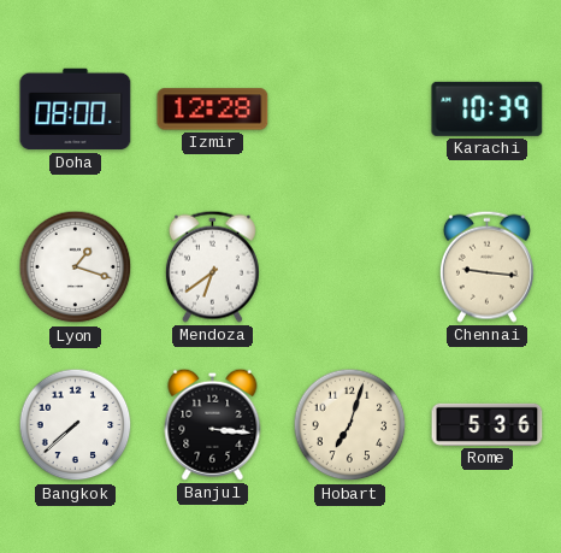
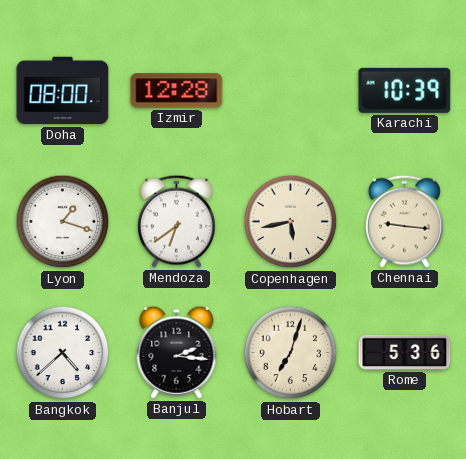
Copenhagen: none -> 5:43 (291, 222)
Bangkok: 7:38 -> 4:38 (63, 353)
Banjul: 3:16 -> 2:16 (177, 352)
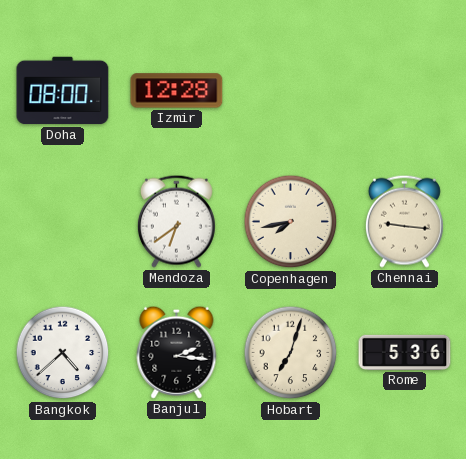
Karachi: 10:39 -> none (405, 90)
Lyon: 1:18 -> none (63, 222)
Copenhagen: 5:43 -> 7:43 (291, 222)
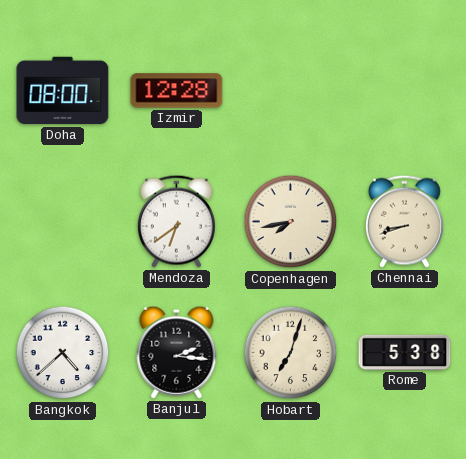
Chennai: 9:16 -> 8:42 (404, 221)
Rome: 5:36 -> 5:38 (405, 352)
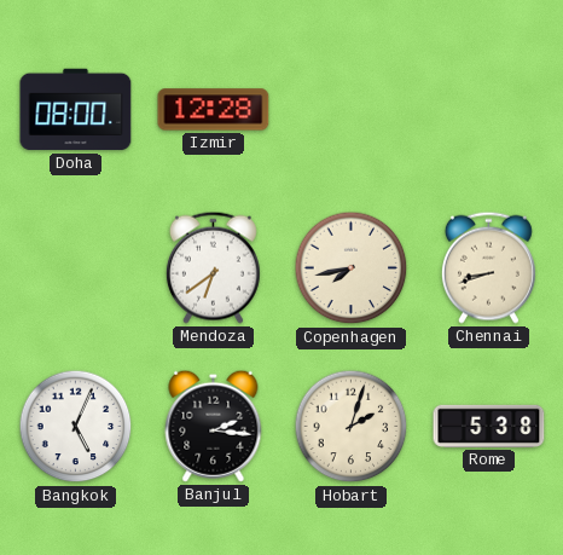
Bangkok: 4:38 -> 5:04 (76, 427)
Hobart: 7:03 -> 2:03 (352, 427)
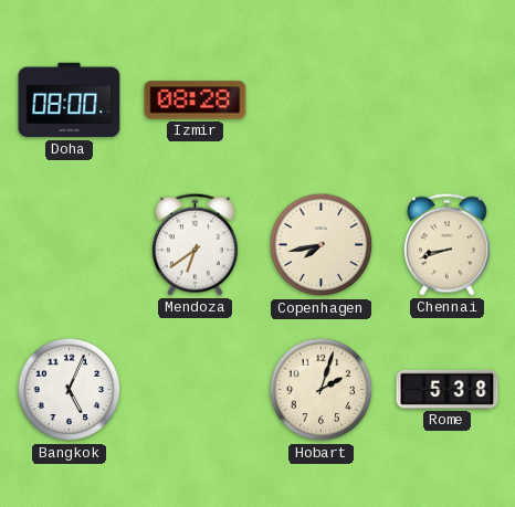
Izmir: 12:28 -> 08:28 (196, 101)
Banjul: 2:16 -> none (214, 426)
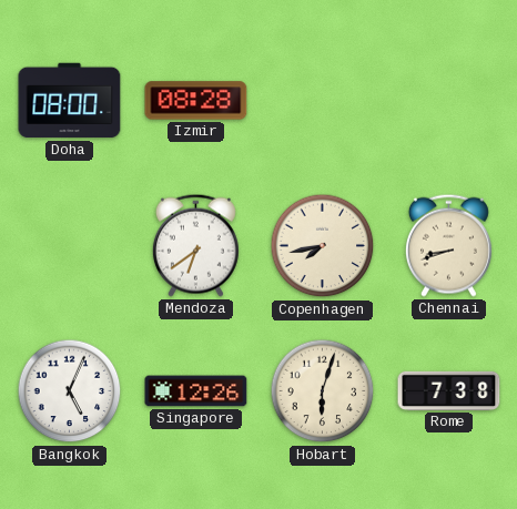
Singapore: none -> 12:26 (196, 391)
Hobart: 2:03 -> 6:03 (323, 391)
Rome: 5:38 -> 7:38 (449, 390)
